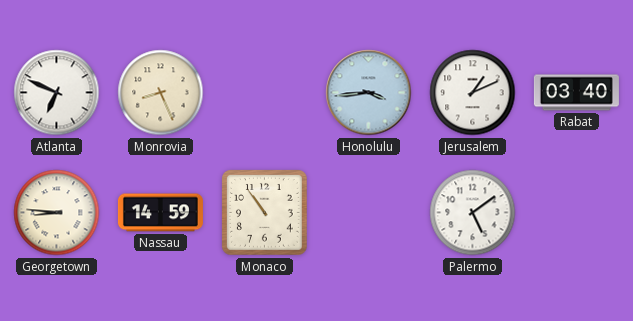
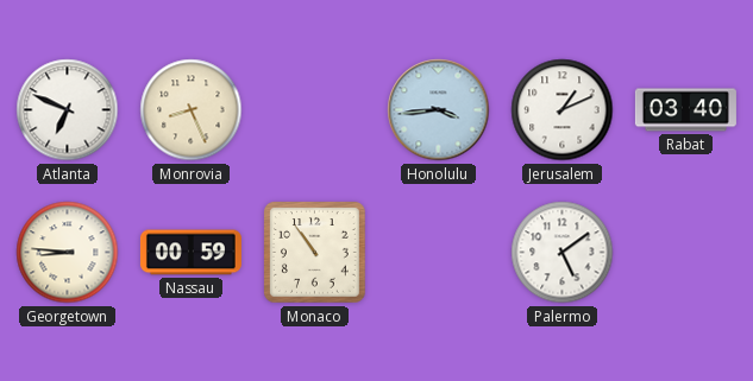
Nassau: 14:59 -> 00:59 (190, 253)
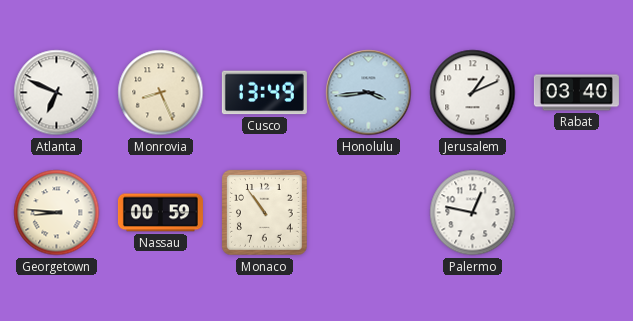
Cusco: none -> 13:49 (264, 93)
Palermo: 5:09 -> 12:47 (473, 213)
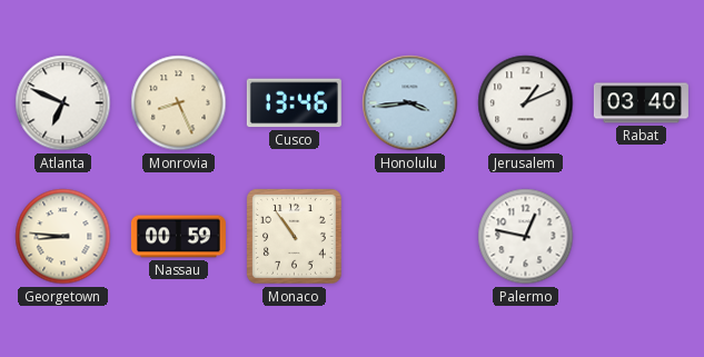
Cusco: 13:49 -> 13:46 (294, 103)
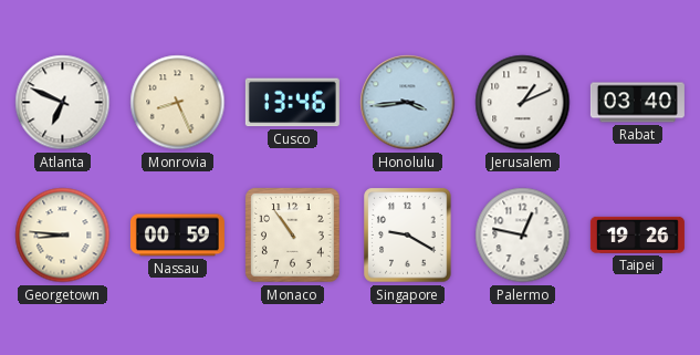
Singapore: none -> 9:20 (408, 236)
Taipei: none -> 19:26 (637, 234)
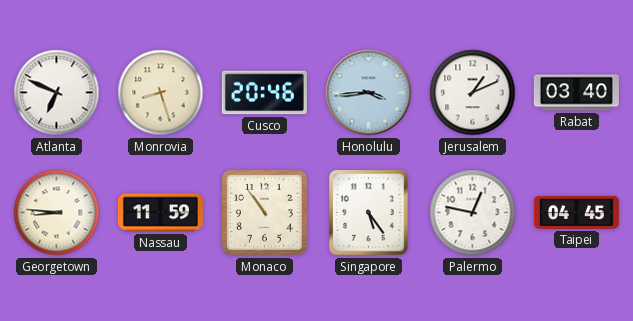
Monrovia: 8:26 -> 8:27 (161, 93)
Cusco: 13:46 -> 20:46 (264, 93)
Nassau: 00:59 -> 11:59 (160, 213)
Singapore: 9:20 -> 5:24 (369, 213)
Taipei: 19:26 -> 04:45 (576, 212)
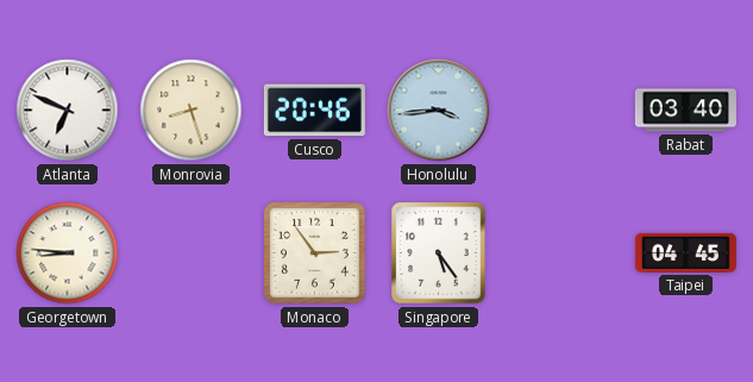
Jerusalem: 1:11 -> none (473, 93)
Nassau: 11:59 -> none (160, 213)
Monaco: 10:54 -> 2:54 (315, 253)
Palermo: 12:47 -> none (473, 213)
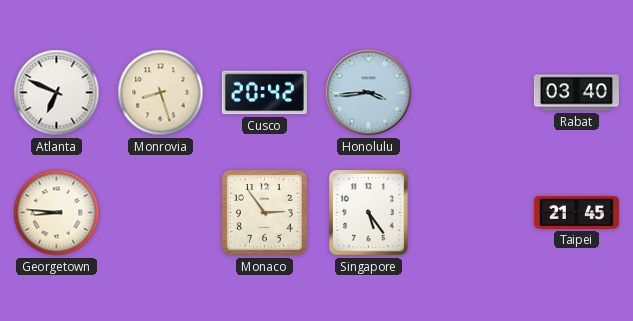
Cusco: 20:46 -> 20:42 (264, 93)
Taipei: 04:45 -> 21:45 (576, 212)
